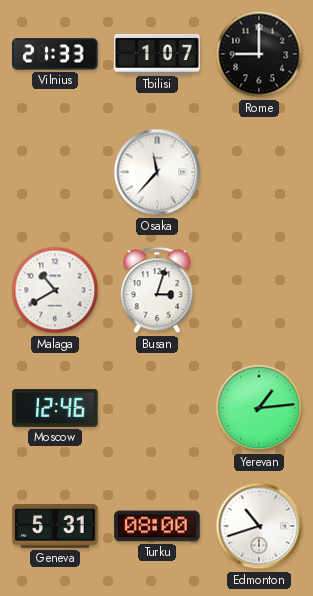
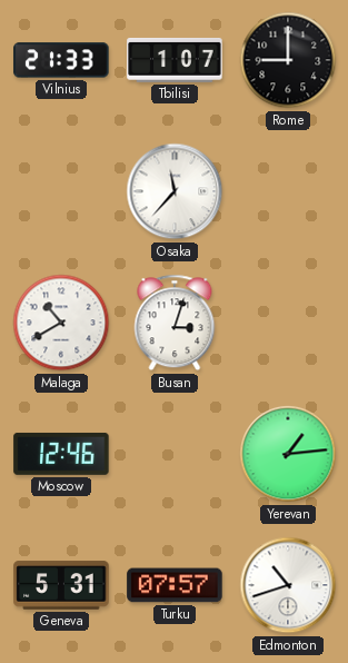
Turku: 08:00 -> 07:57 (175, 585)
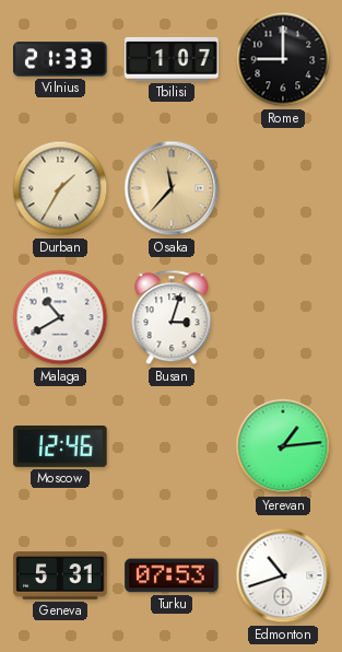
Durban: none -> 1:35 (60, 188)
Osaka dial: white -> champagne (172, 188)
Turku: 07:57 -> 07:53 (172, 575)
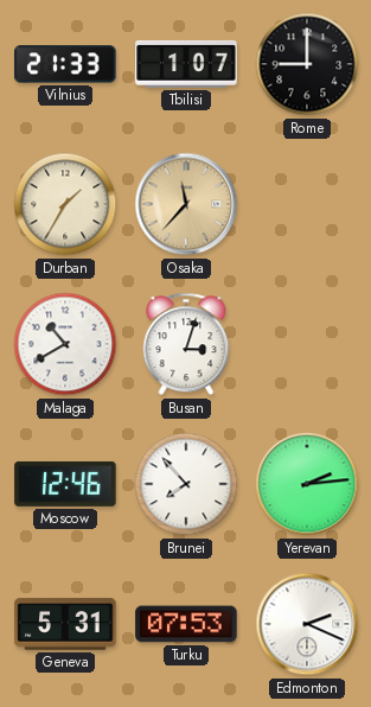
Brunei: none -> 7:53 (186, 484)
Yerevan: 1:14 -> 2:14 (307, 484)
Edmonton: 10:42 -> 2:19 (307, 624)
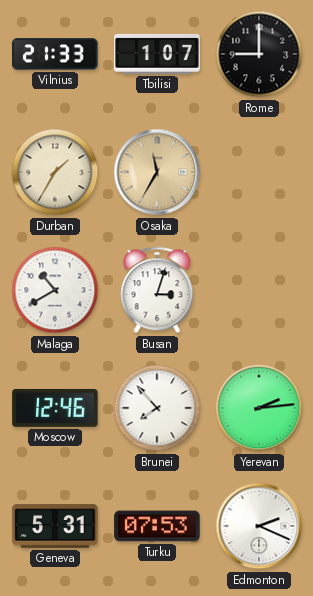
Osaka: 11:37 -> 11:35 (157, 172)
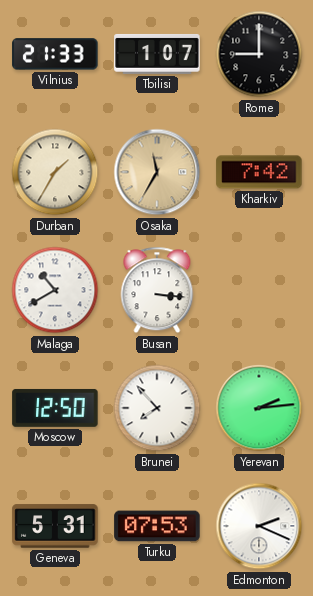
Kharkiv: none -> 7:42 (259, 172)
Busan: 3:03 -> 3:16 (157, 290)
Moscow: 12:46 -> 12:50 (55, 408)
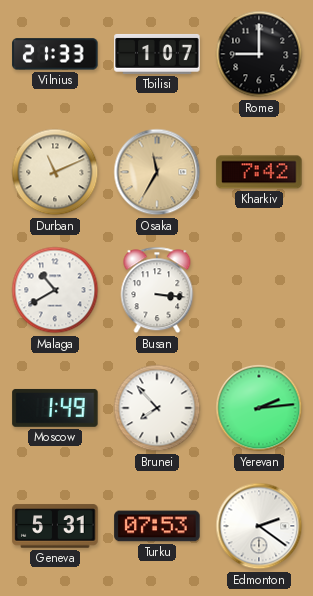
Durban: 1:35 -> 11:11 (55, 172)
Moscow: 12:50 -> 1:49 (55, 408)
Edmonton: 2:19 -> 2:21 (259, 526)
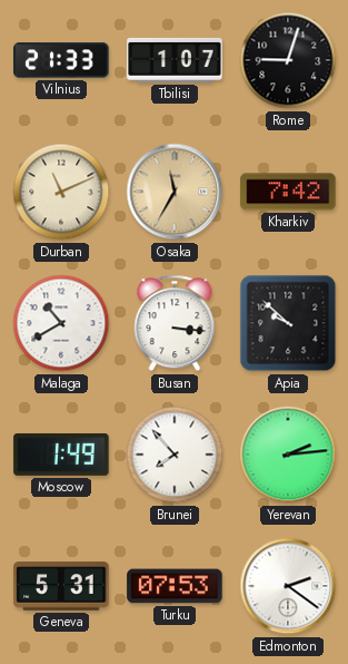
Rome: 9:00 -> 9:03 (288, 60)
Apia: none -> 9:52 (288, 323)
